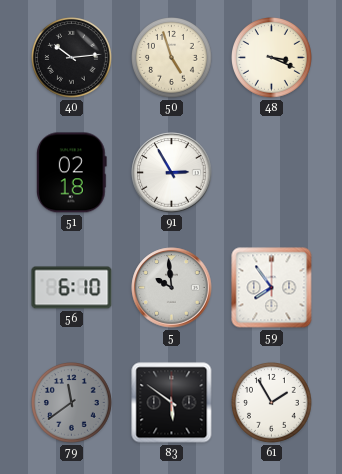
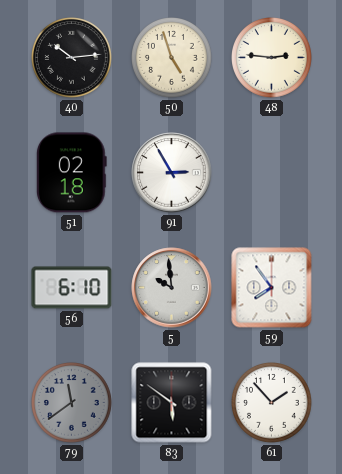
48: 3:19 -> 2:46 (272, 58)
61: 1:55 -> 1:53 (272, 403)
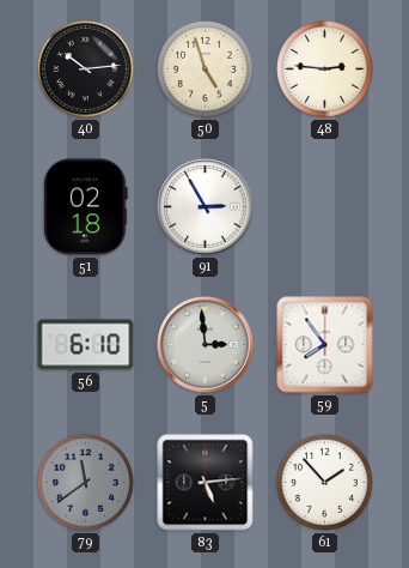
5: 9:59 -> 2:59 (206, 345)
83: 5:51 -> 5:14 (206, 483)
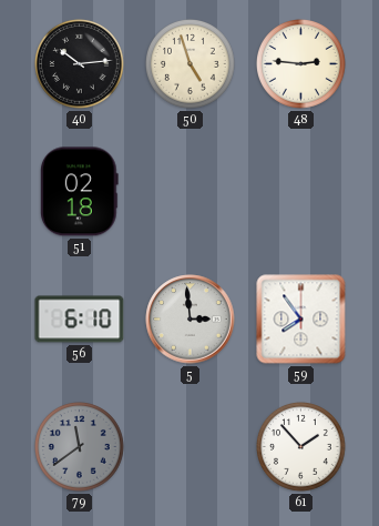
91: 2:55 -> none (206, 207)
83: 5:14 -> none (206, 483)
